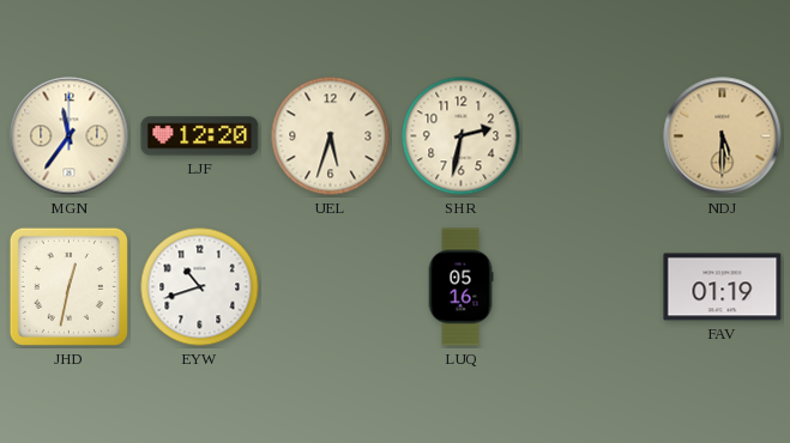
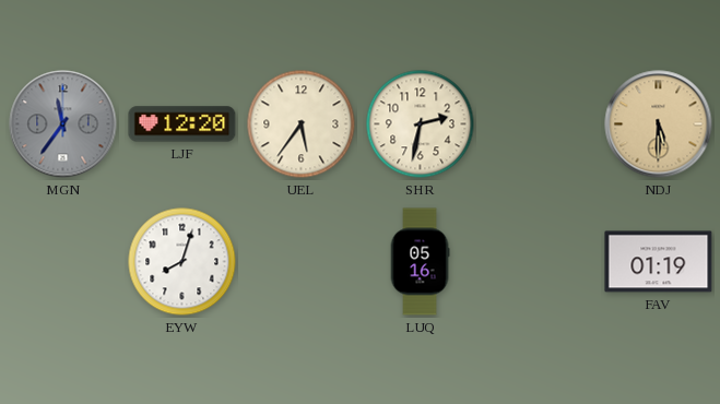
MGN dial: cream -> grey (63, 124)
UEL: 5:33 -> 5:36 (302, 124)
JHD: 12:32 -> none (68, 286)
EYW: 10:42 -> 8:03 (182, 262)
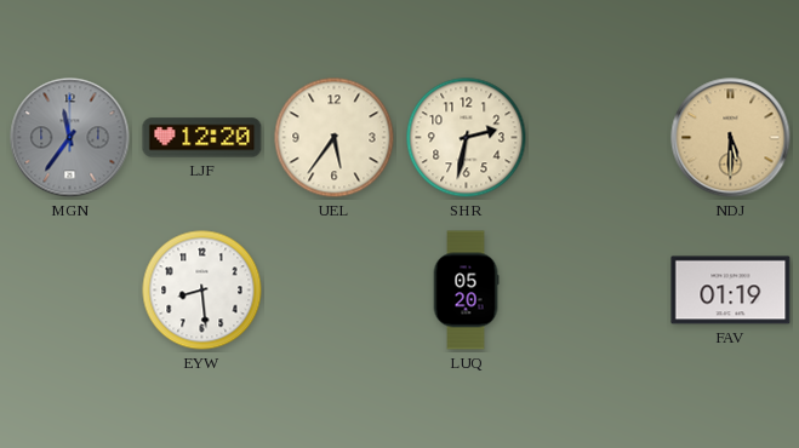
EYW: 8:03 -> 8:29 (202, 291)
LUQ: 05:16 -> 05:20 (466, 291)
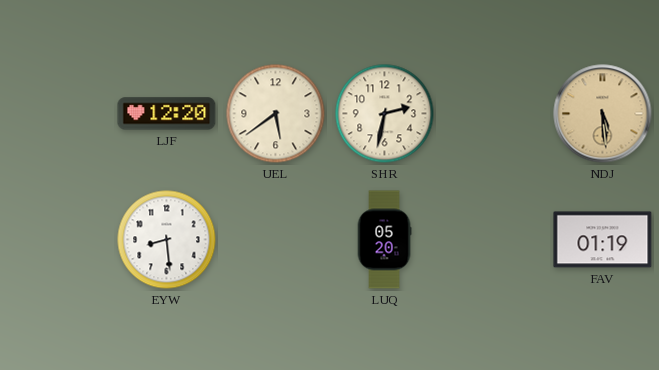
MGN: 11:36 -> none (70, 138)
UEL: 5:36 -> 5:39 (276, 114)
NDJ: 5:30 -> 5:29 (603, 114)
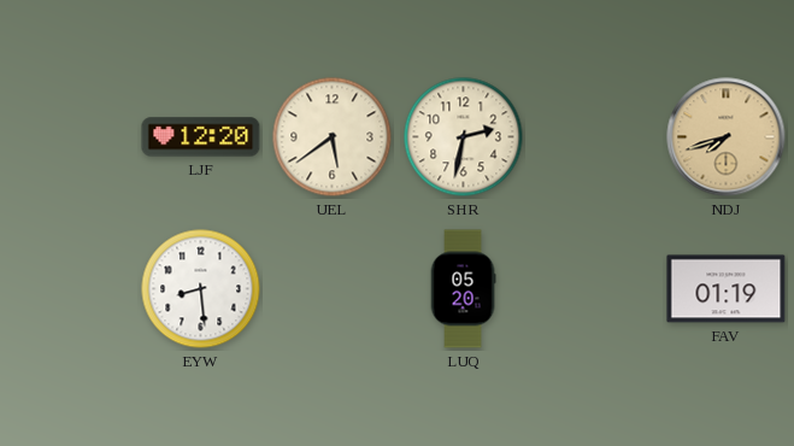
NDJ: 5:29 -> 7:42 (727, 137)
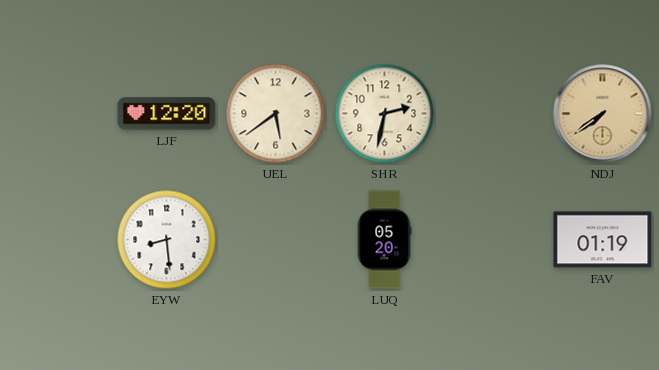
NDJ: 7:42 -> 7:39 (603, 114)
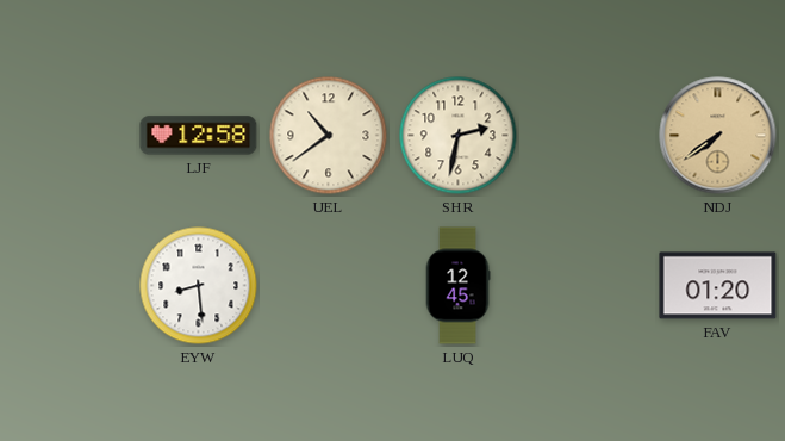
LJF: 12:20 -> 12:58 (199, 136)
UEL: 5:39 -> 10:39 (329, 136)
LUQ: 05:20 -> 12:45 (457, 286)
FAV: 01:19 -> 01:20 (718, 286)
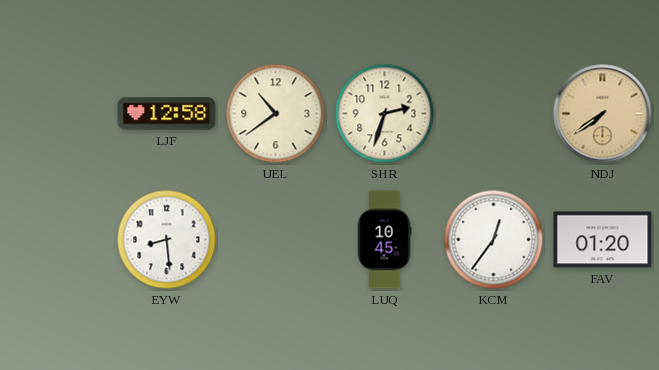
SHR: 2:32 -> 2:33 (385, 114)
LUQ: 12:45 -> 10:45 (384, 240)
KCM: none -> 12:36 (494, 240)
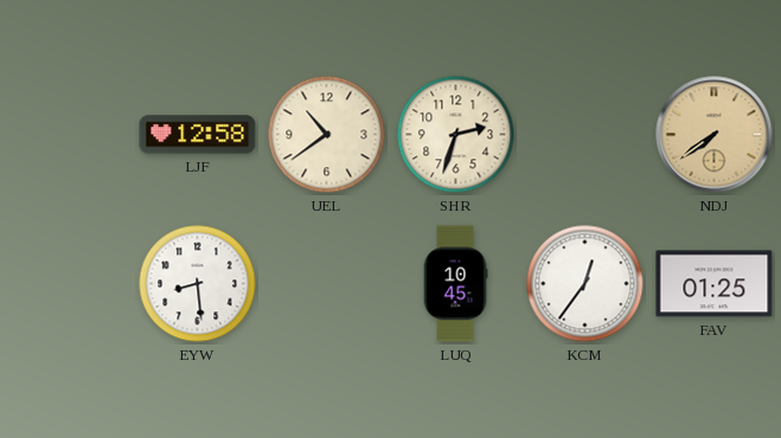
FAV: 01:20 -> 01:25 (715, 284)
